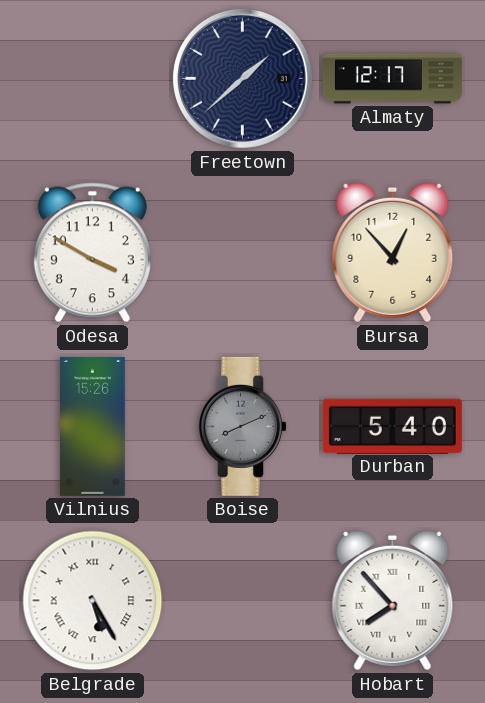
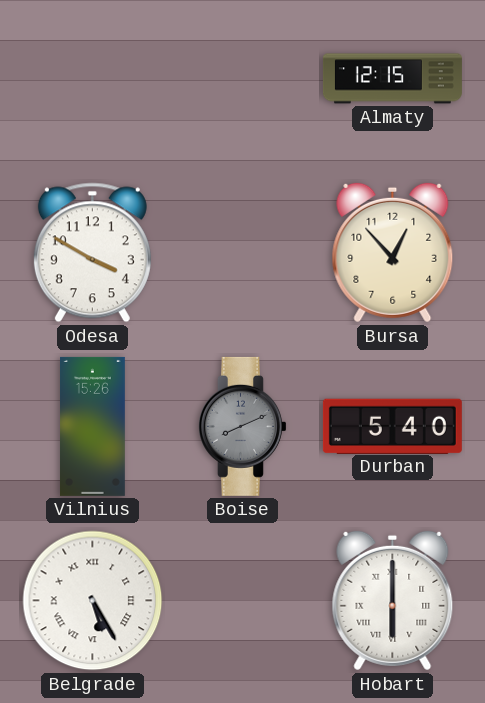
Freetown: 1:38 -> none (243, 79)
Almaty: 12:17 -> 12:15 (392, 79)
Hobart: 7:53 -> 6:00 (393, 601)
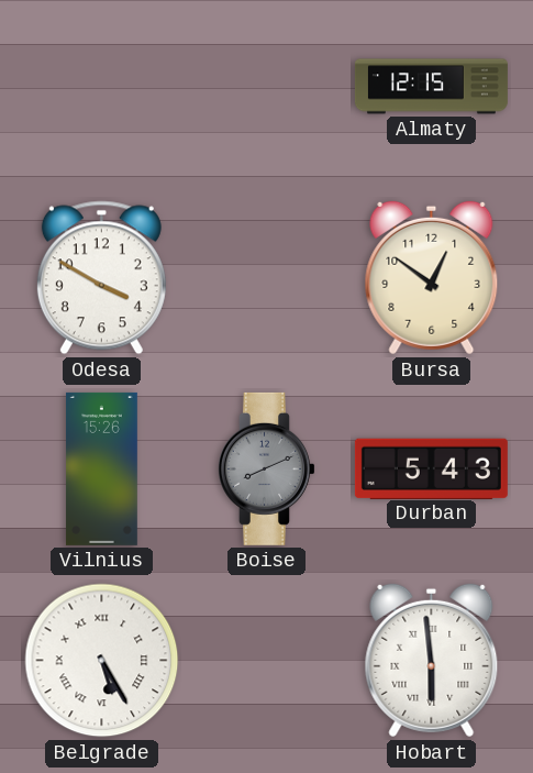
Bursa: 12:53 -> 12:51 (432, 278)
Durban: 5:40 -> 5:43 (431, 468)
Hobart: 6:00 -> 5:59 (432, 661)
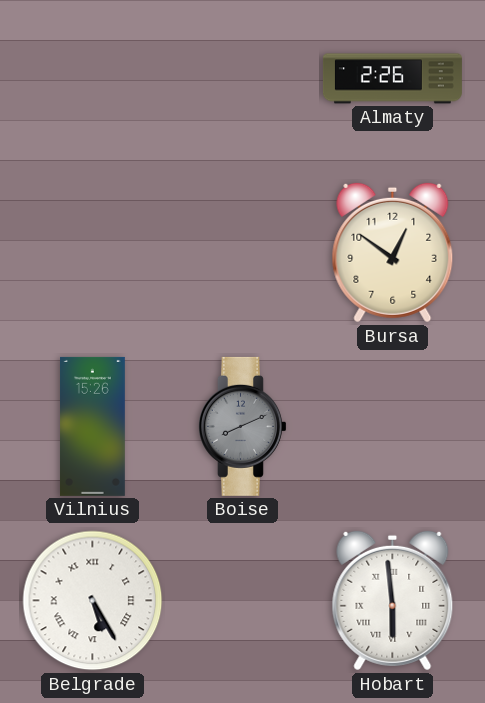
Almaty: 12:15 -> 2:26 (392, 79)
Odesa: 3:50 -> none (101, 278)
Durban: 5:43 -> none (431, 468)
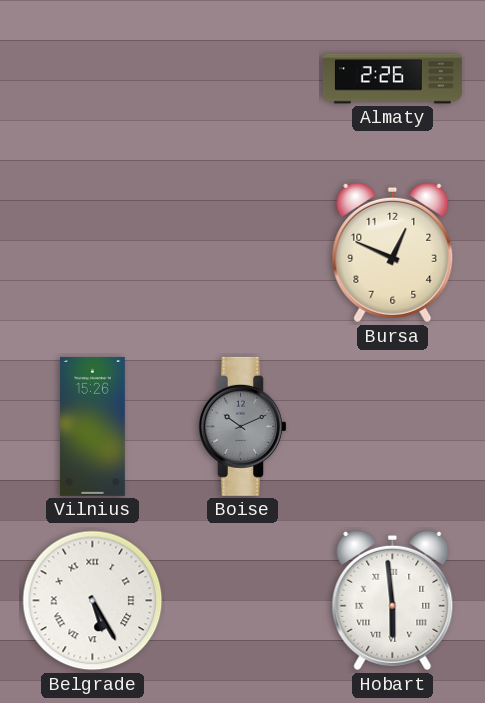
Bursa: 12:51 -> 12:49 (393, 253)
Boise: 8:11 -> 10:11 (243, 426)
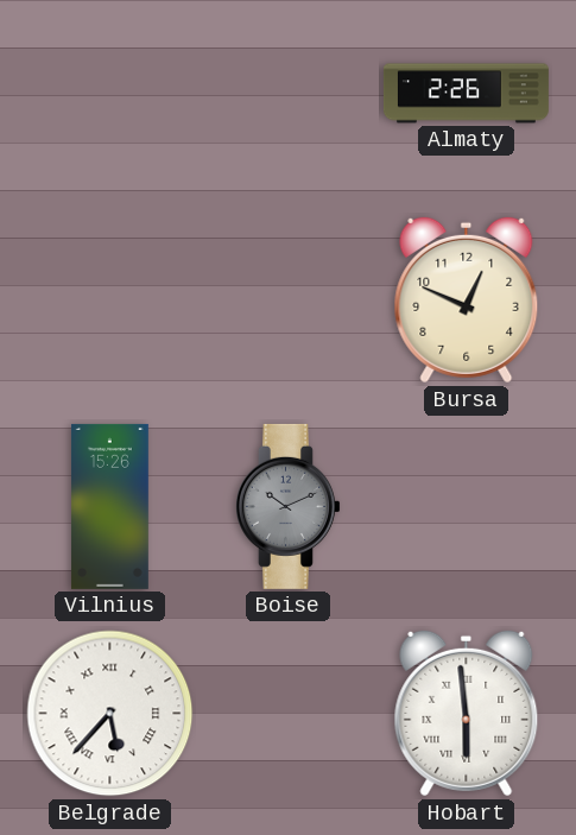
Belgrade: 5:25 -> 5:37 (110, 714)
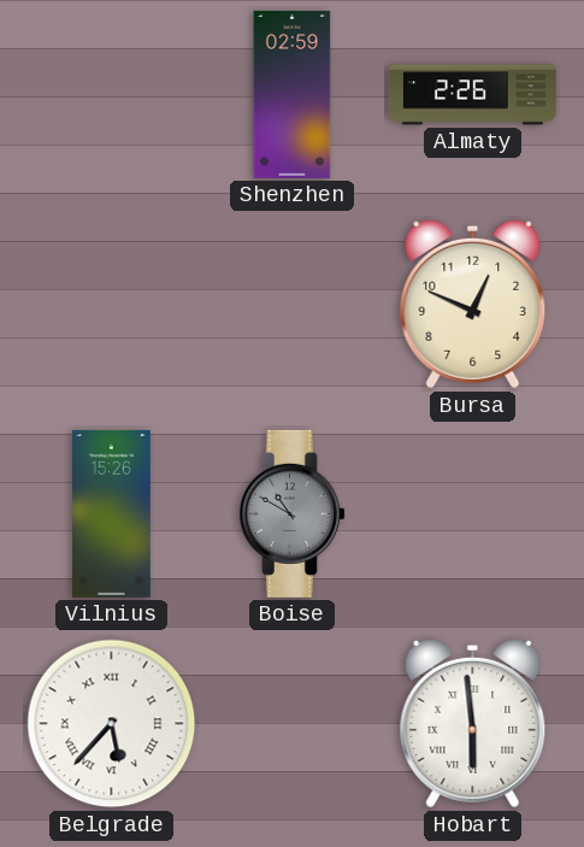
Shenzhen: none -> 02:59 (293, 94)
Boise: 10:11 -> 10:50 (293, 513)
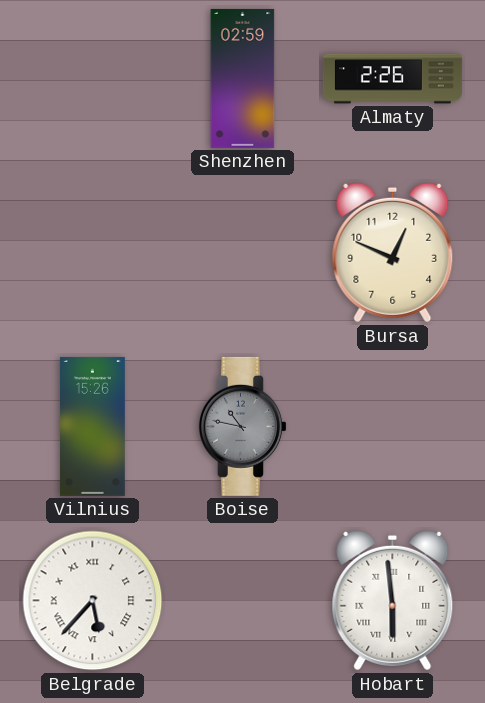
Boise: 10:50 -> 10:47 (243, 426)
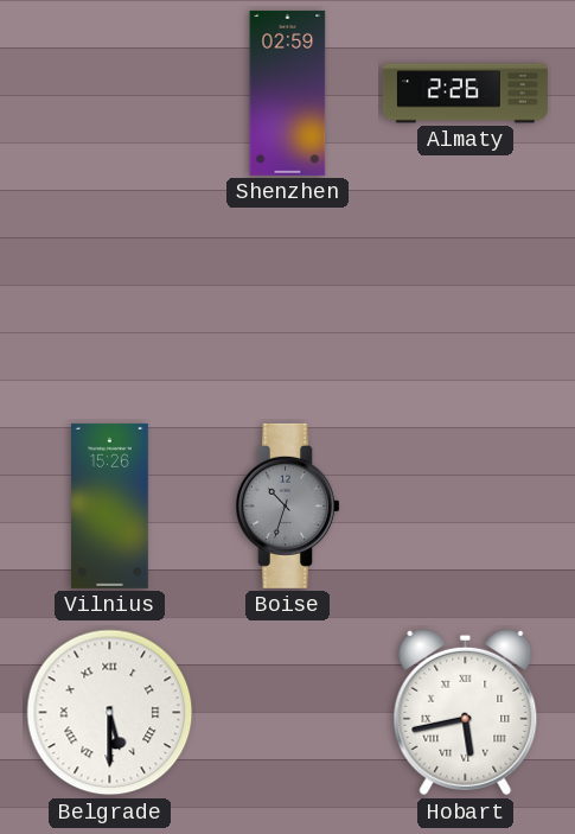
Bursa: 12:49 -> none (393, 253)
Boise: 10:47 -> 10:33 (288, 505)
Belgrade: 5:37 -> 5:30 (110, 713)
Hobart: 5:59 -> 5:43 (466, 713)
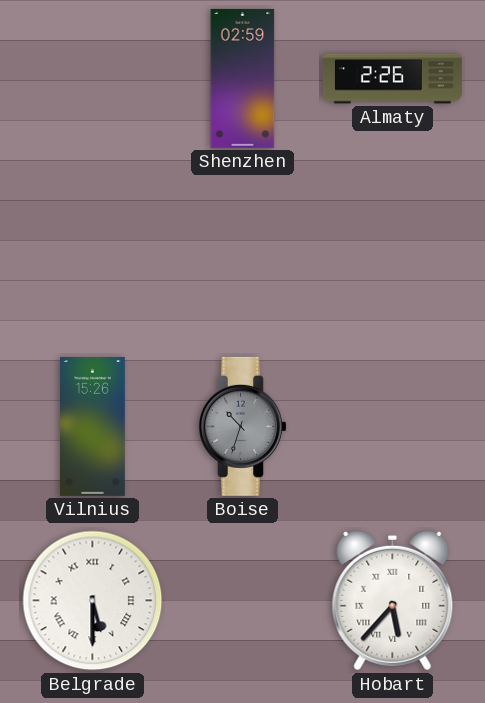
Hobart: 5:43 -> 5:37 (393, 601)
